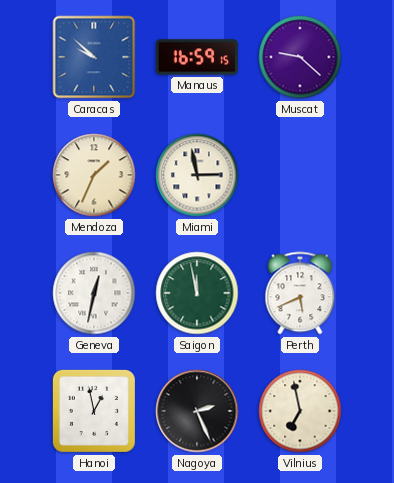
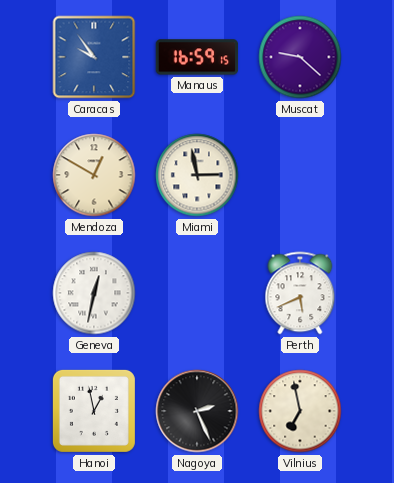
Caracas: 9:52 -> 9:54 (94, 57)
Mendoza: 1:34 -> 12:50 (94, 175)
Saigon: 11:58 -> none (197, 293)
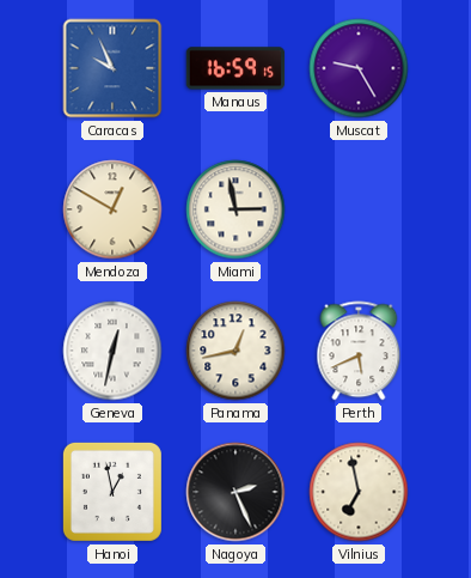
Caracas: 9:54 -> 9:56 (112, 68)
Muscat: 9:22 -> 9:25 (359, 68)
Panama: none -> 12:43 (235, 351)
